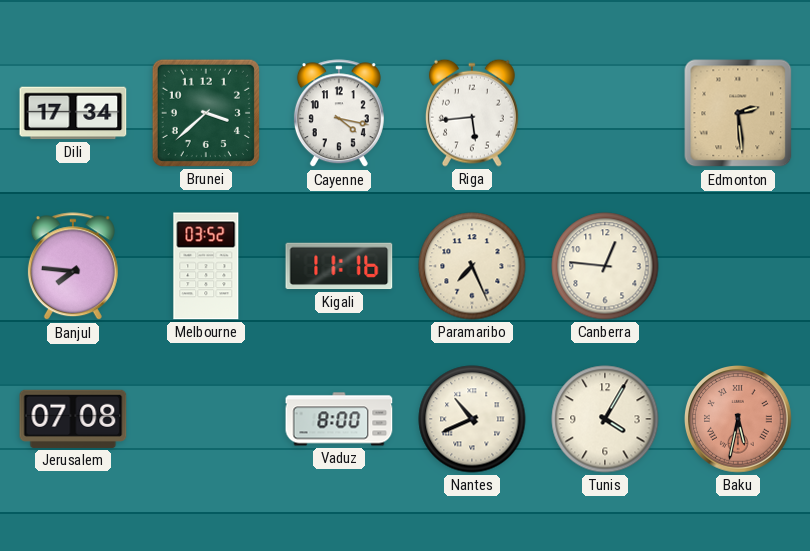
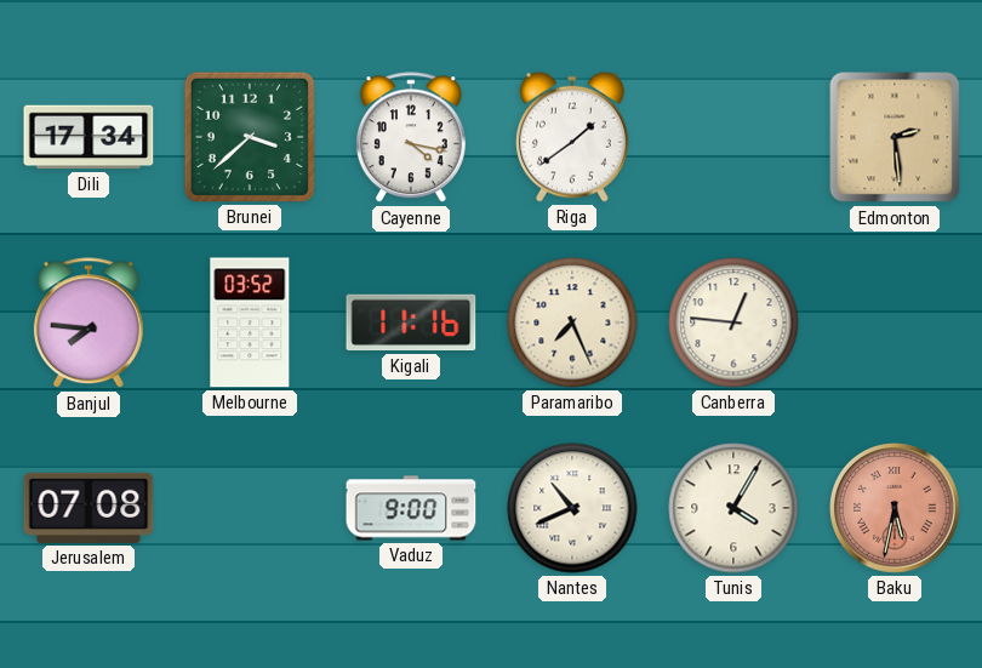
Riga: 5:44 -> 1:39 (572, 137)
Vaduz: 8:00 -> 9:00 (411, 508)
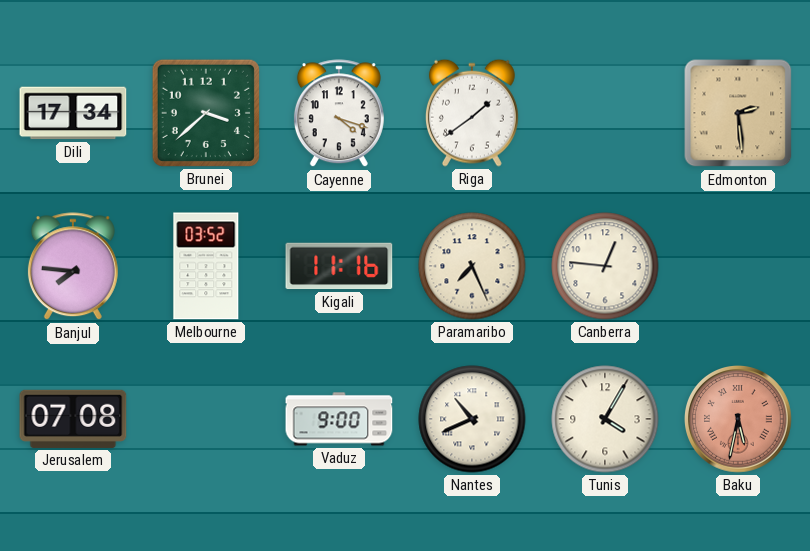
Cayenne: 4:17 -> 4:18 (339, 114)
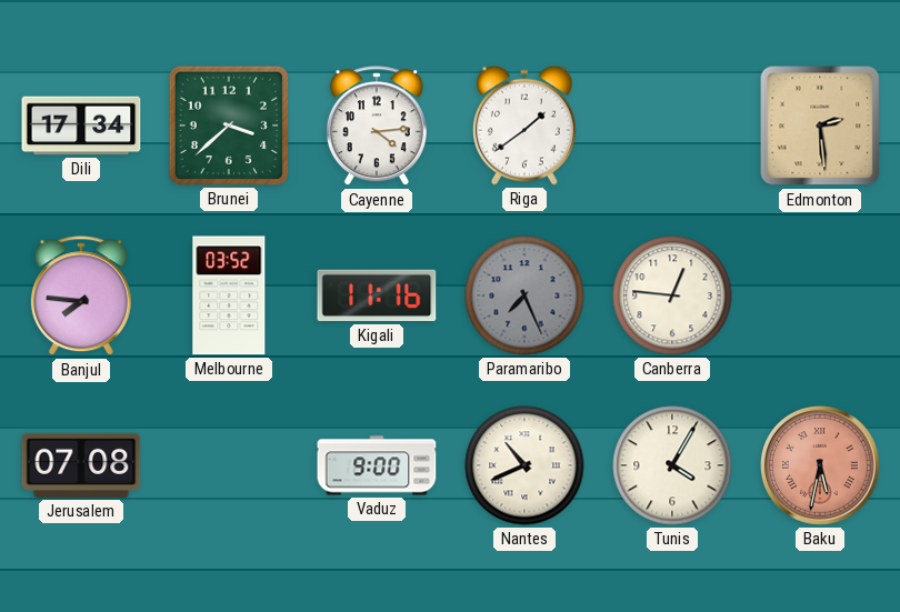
Cayenne: 4:18 -> 4:14 (377, 127)
Paramaribo dial: cream -> grey (524, 295)
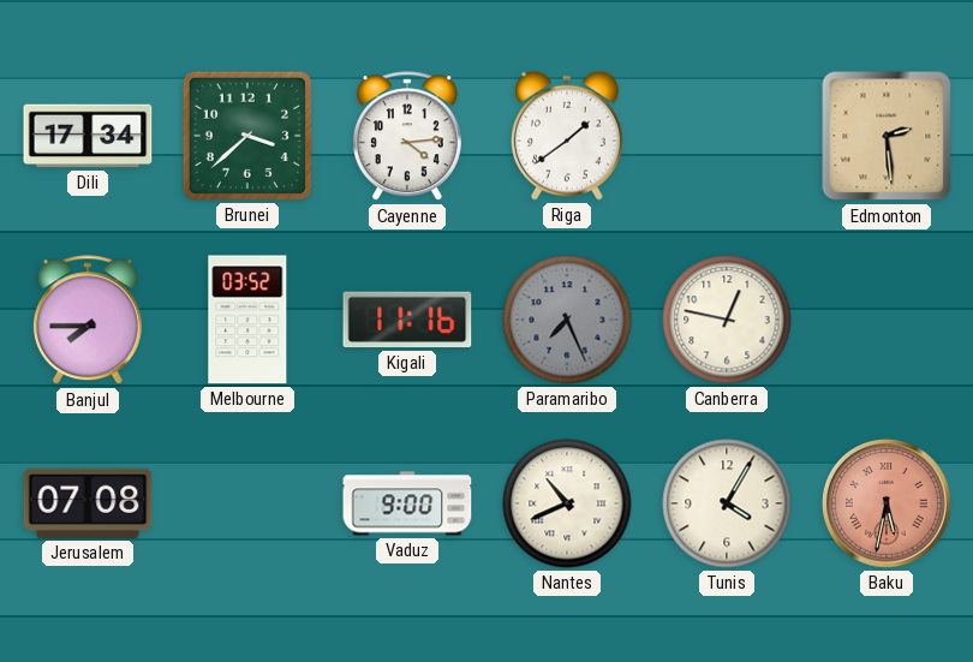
Banjul: 7:46 -> 7:45 (88, 321)
Canberra: 12:46 -> 12:47 (727, 320)
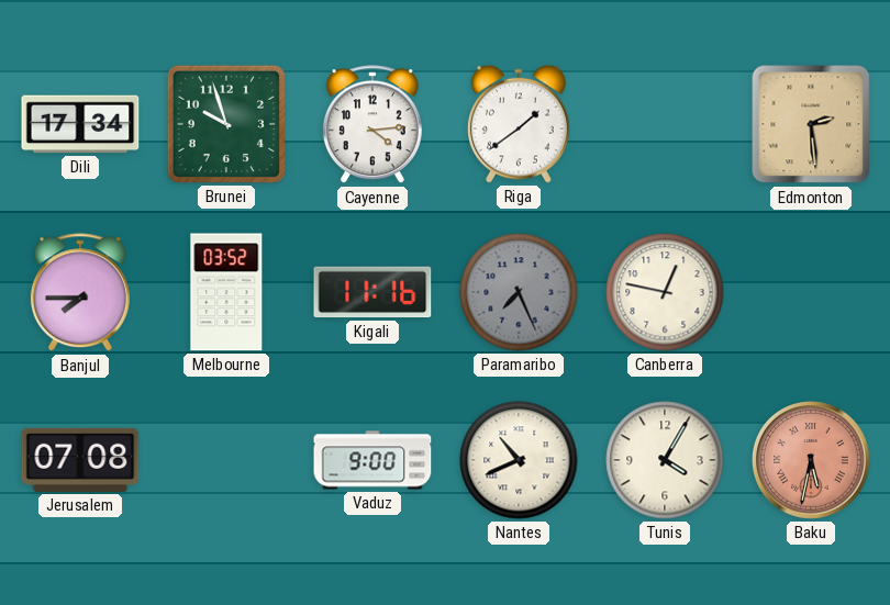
Brunei: 3:38 -> 9:57 (226, 124)
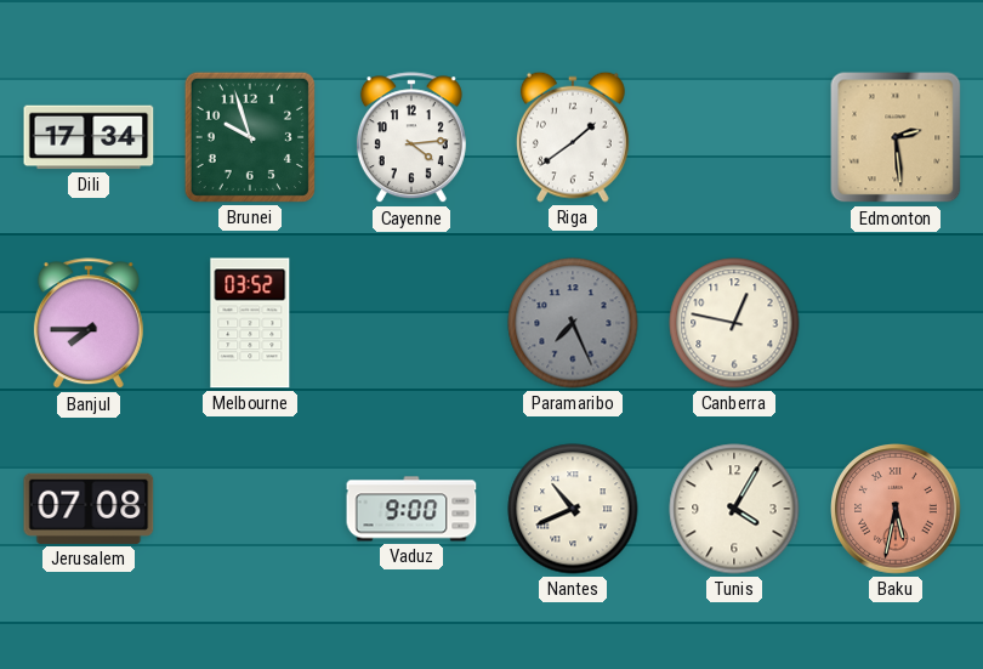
Kigali: 11:16 -> none (372, 292)
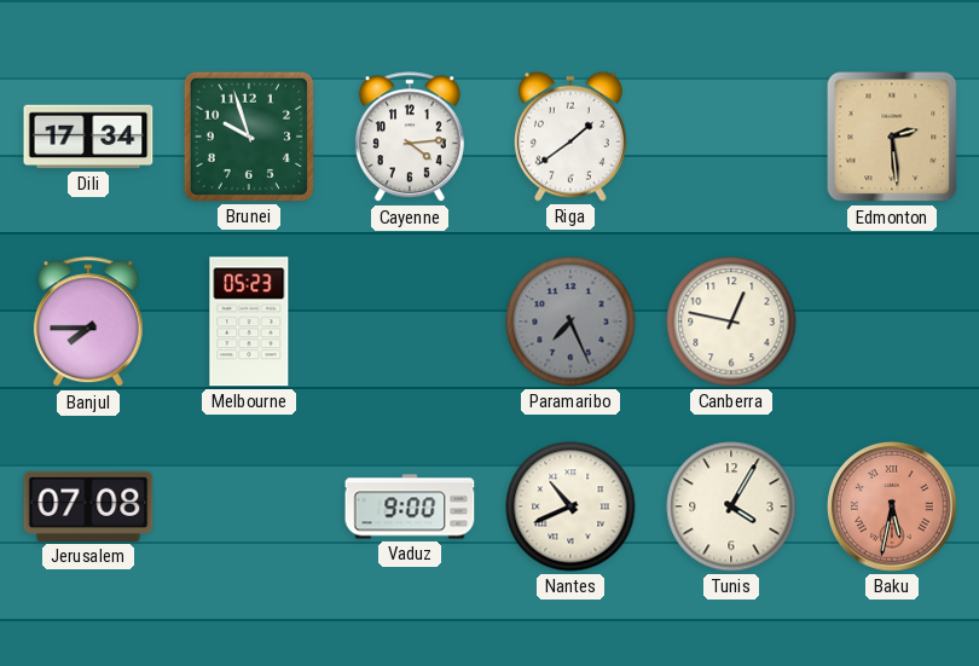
Melbourne: 03:52 -> 05:23 (249, 322)
